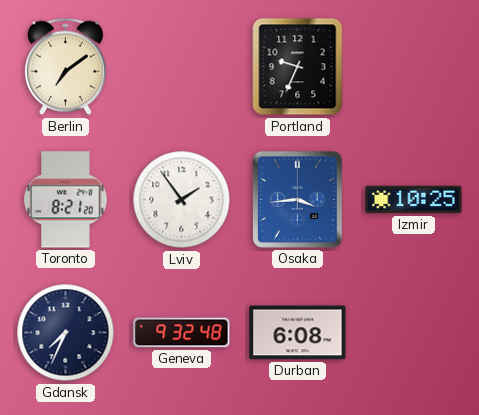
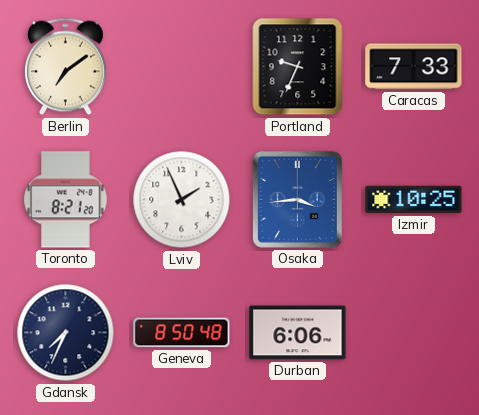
Caracas: none -> 7:33 (414, 67)
Lviv: 1:54 -> 1:56 (182, 200)
Geneva: 9:32 -> 8:50 (182, 333)
Durban: 6:08 -> 6:06 (298, 333)
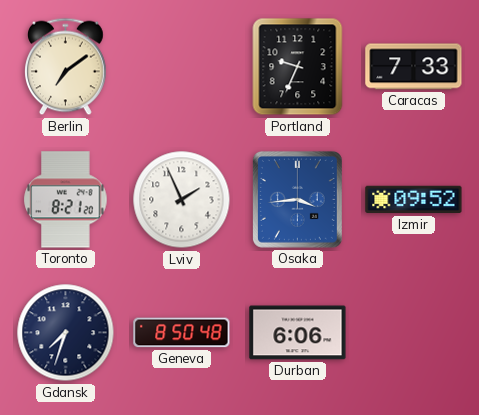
Izmir: 10:25 -> 09:52 (414, 200)
Gdansk: 7:34 -> 7:33 (66, 333)
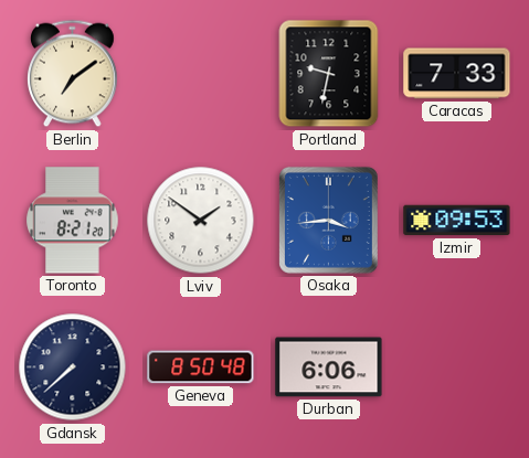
Portland: 9:34 -> 9:32 (329, 74)
Lviv: 1:56 -> 1:51 (201, 221)
Izmir: 09:52 -> 09:53 (457, 221)
Gdansk: 7:33 -> 7:38 (73, 368)
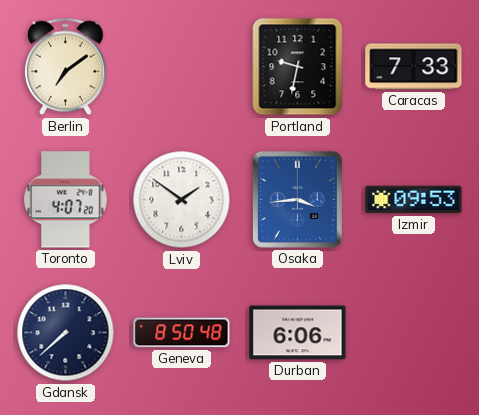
Toronto: 8:21 -> 4:07 (66, 200)
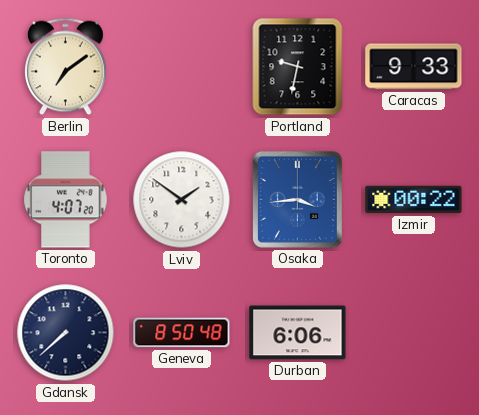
Caracas: 7:33 -> 9:33 (414, 67)
Izmir: 09:53 -> 00:22 (414, 200)
